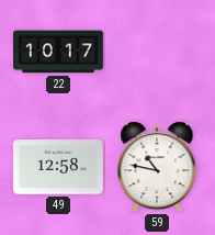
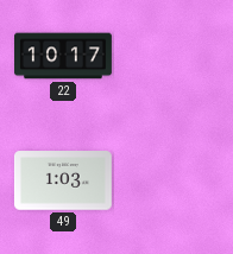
49: 12:58 -> 1:03 (63, 180)
59: 10:47 -> none (157, 167)
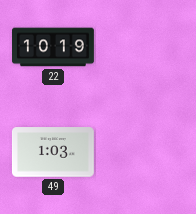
22: 10:17 -> 10:19 (54, 47)
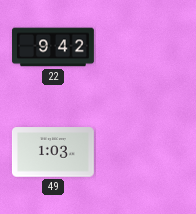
22: 10:19 -> 9:42 (54, 47)
